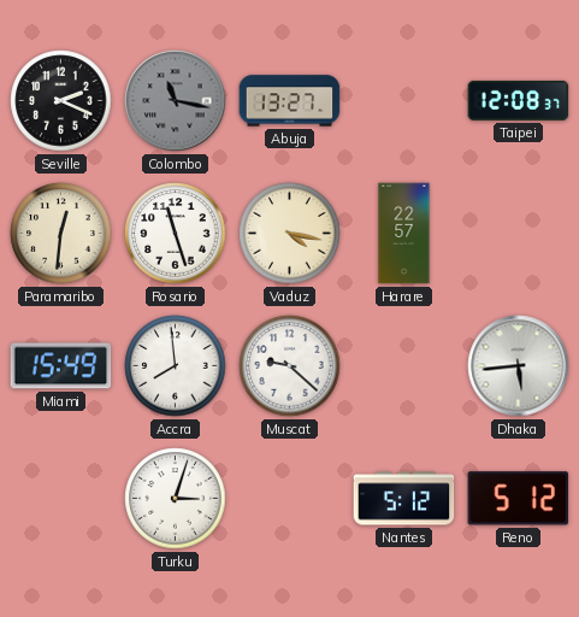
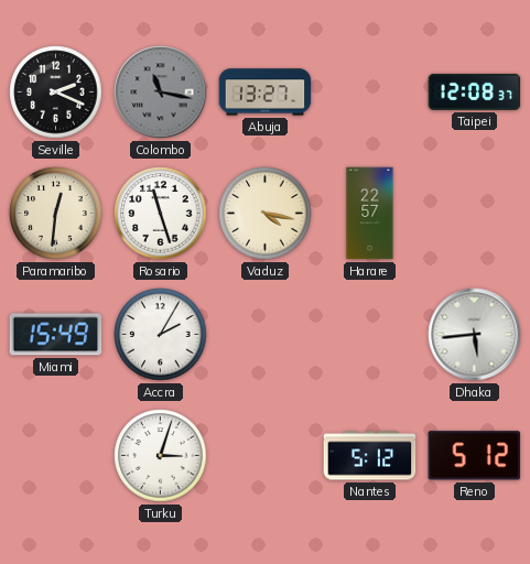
Accra: 7:59 -> 2:05 (161, 335)
Muscat: 9:22 -> none (290, 366)
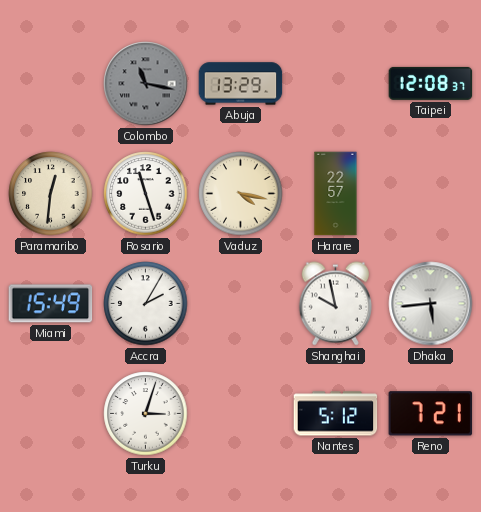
Seville: 2:19 -> none (56, 93)
Abuja: 13:27 -> 13:29 (241, 84)
Shanghai: none -> 9:58 (335, 304)
Reno: 5:12 -> 7:21 (431, 414)
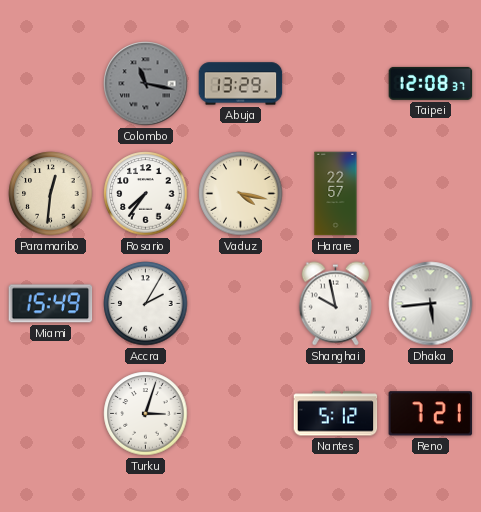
Rosario: 11:27 -> 7:36 (146, 194)
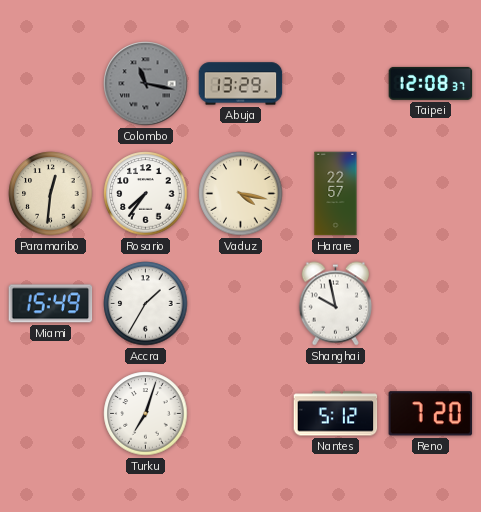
Accra: 2:05 -> 1:35 (146, 304)
Dhaka: 5:44 -> none (431, 304)
Turku: 3:03 -> 7:03 (146, 414)
Reno: 7:21 -> 7:20 (431, 414)
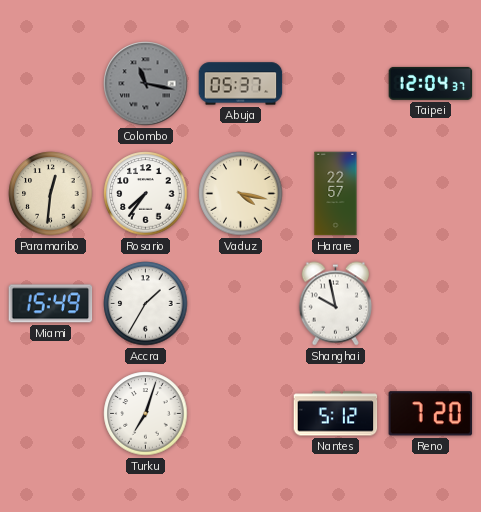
Abuja: 13:29 -> 05:37 (241, 84)
Taipei: 12:08 -> 12:04 (431, 83)
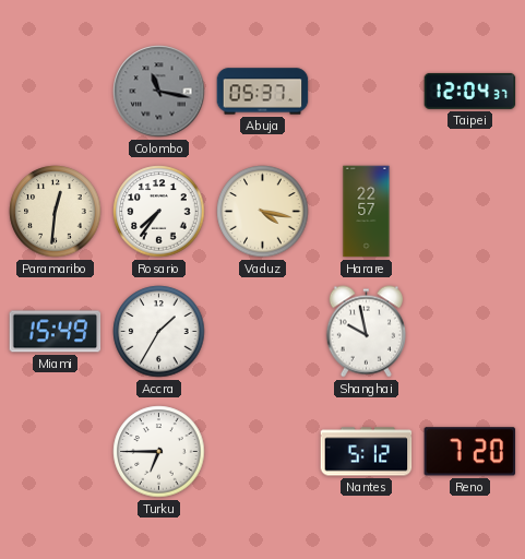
Turku: 7:03 -> 6:45 (159, 452)
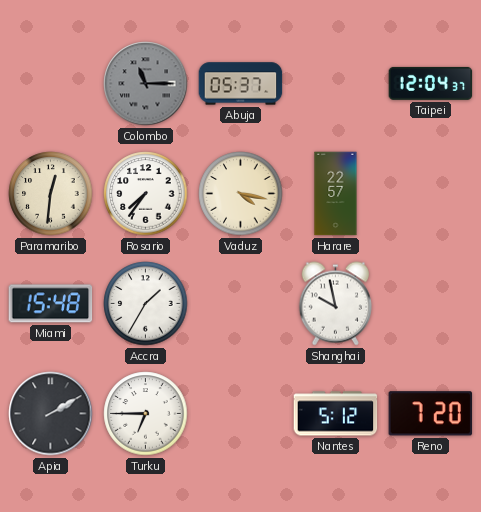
Colombo: 11:17 -> 11:15 (146, 84)
Miami: 15:49 -> 15:48 (51, 304)
Apia: none -> 2:10 (51, 414)
